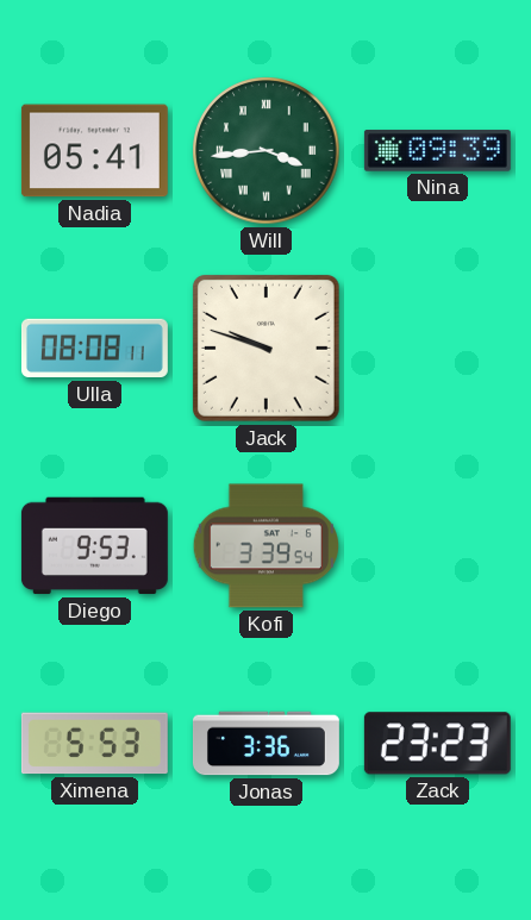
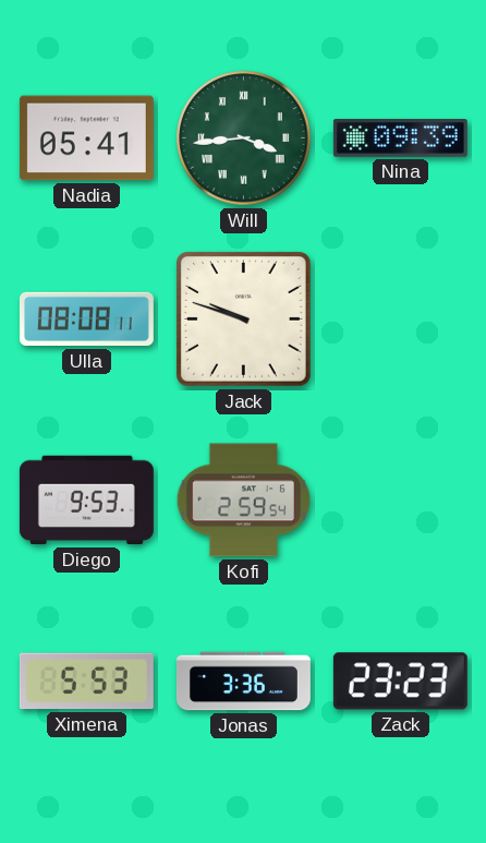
Kofi: 3:39 -> 2:59 (243, 501)
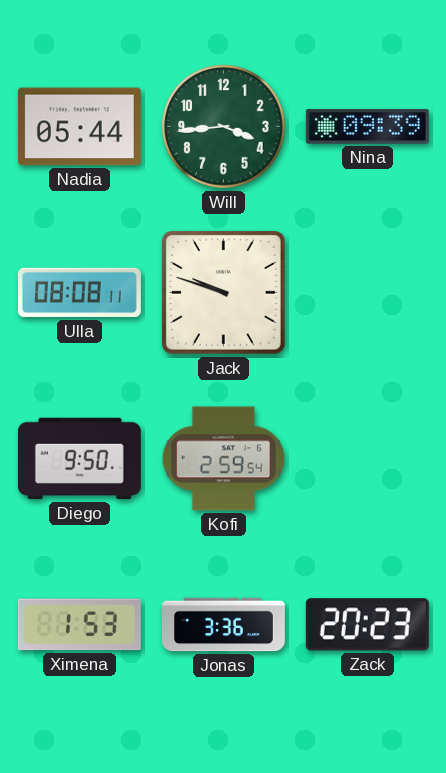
Nadia: 05:41 -> 05:44 (79, 127)
Will numerals: Roman -> Arabic (224, 127)
Diego: 9:53 -> 9:50 (79, 459)
Ximena: 5:53 -> 1:53 (79, 625)
Zack: 23:23 -> 20:23 (367, 625)
